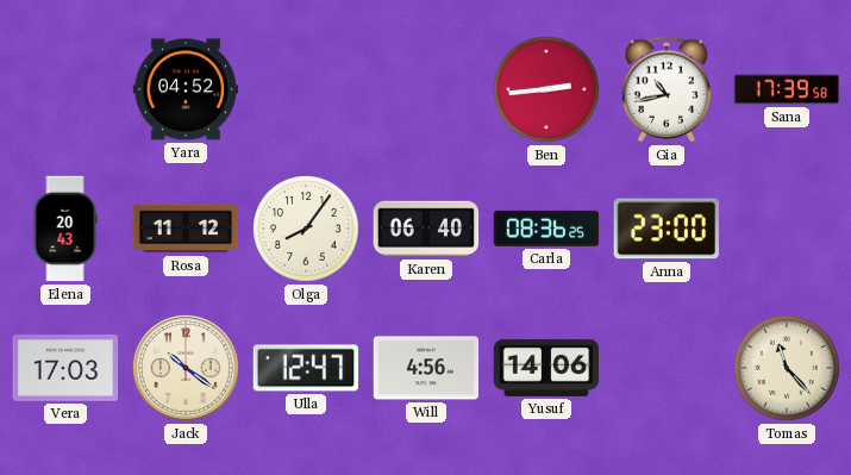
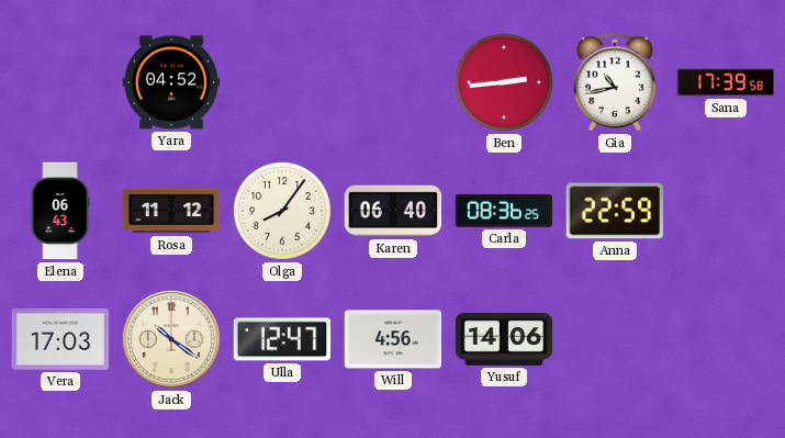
Elena: 20:43 -> 06:43 (60, 211)
Anna: 23:00 -> 22:59 (614, 211)
Tomas: 11:23 -> none (788, 369)
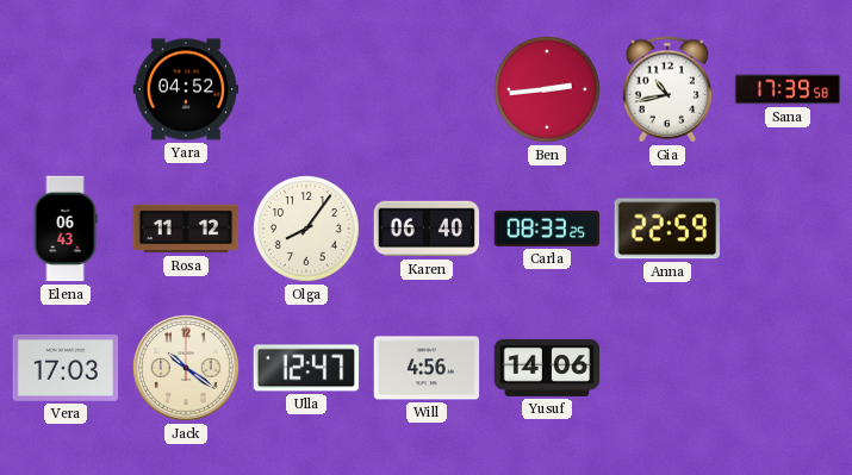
Carla: 08:36 -> 08:33 (547, 229)
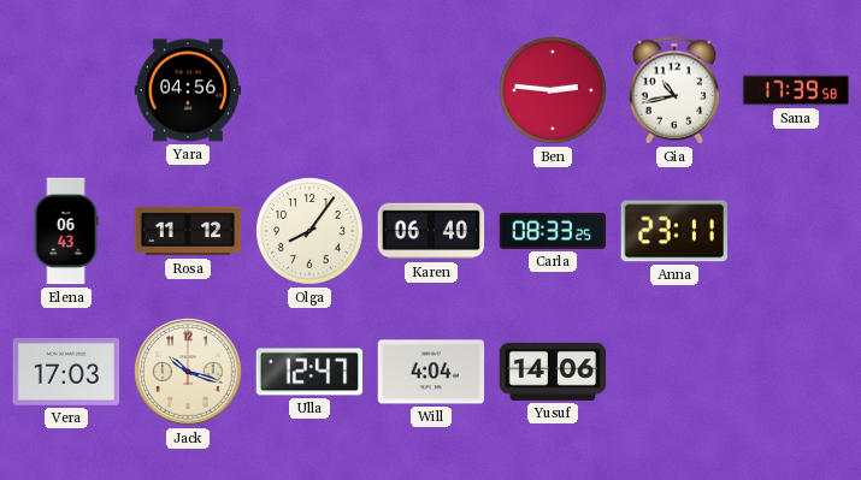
Yara: 04:52 -> 04:56 (188, 90)
Ben: 2:44 -> 2:46 (554, 91)
Anna: 22:59 -> 23:11 (673, 231)
Jack: 10:21 -> 10:18 (188, 372)
Will: 4:56 -> 4:04 (431, 372)
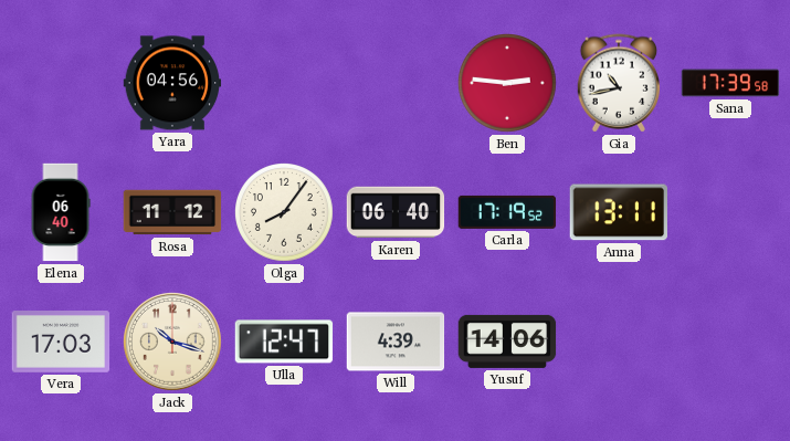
Elena: 06:43 -> 06:40 (61, 212)
Carla: 08:33 -> 17:19 (507, 212)
Anna: 23:11 -> 13:11 (618, 212)
Will: 4:04 -> 4:39 (396, 342)
